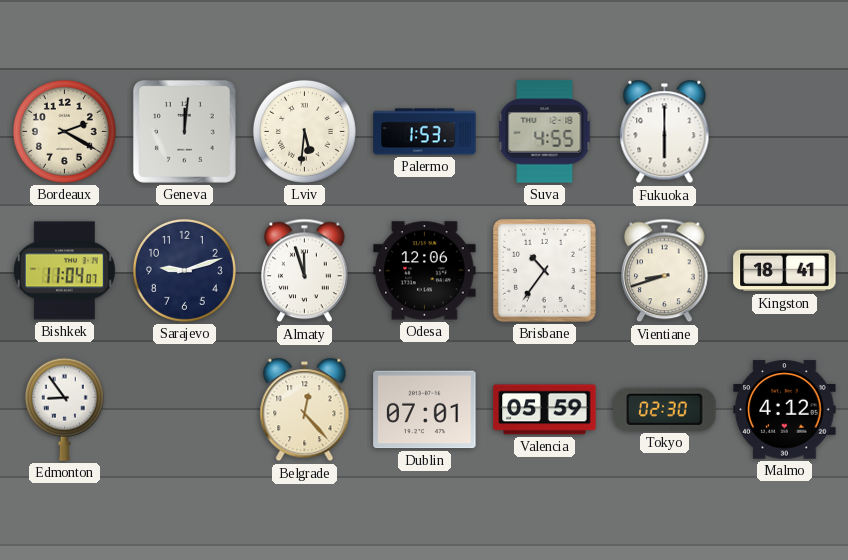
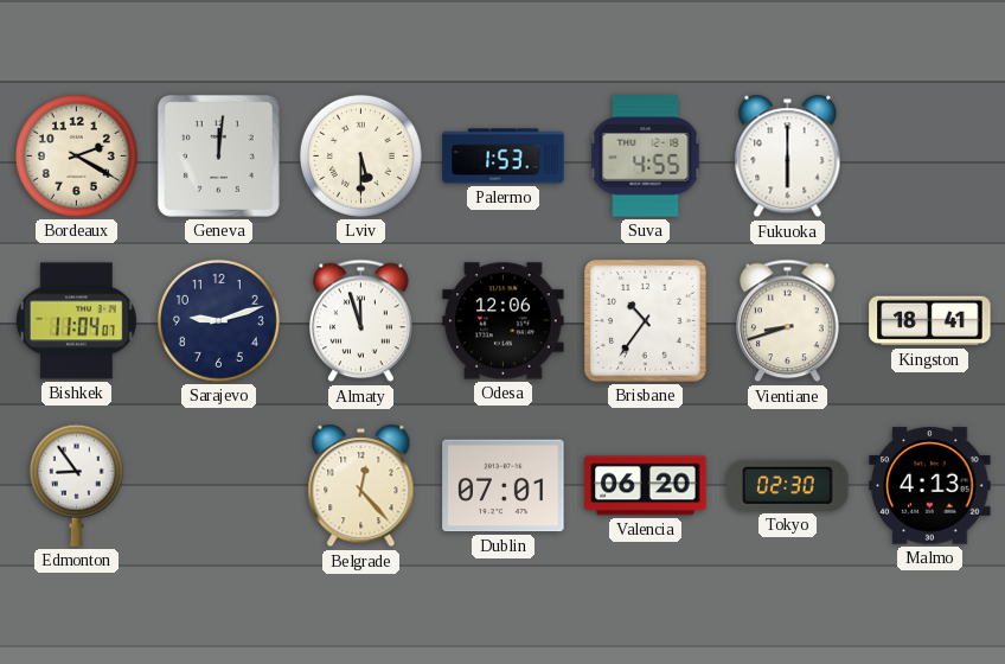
Lviv: 5:31 -> 5:30 (360, 155)
Valencia: 05:59 -> 06:20 (646, 486)
Malmo: 4:12 -> 4:13 (930, 486)
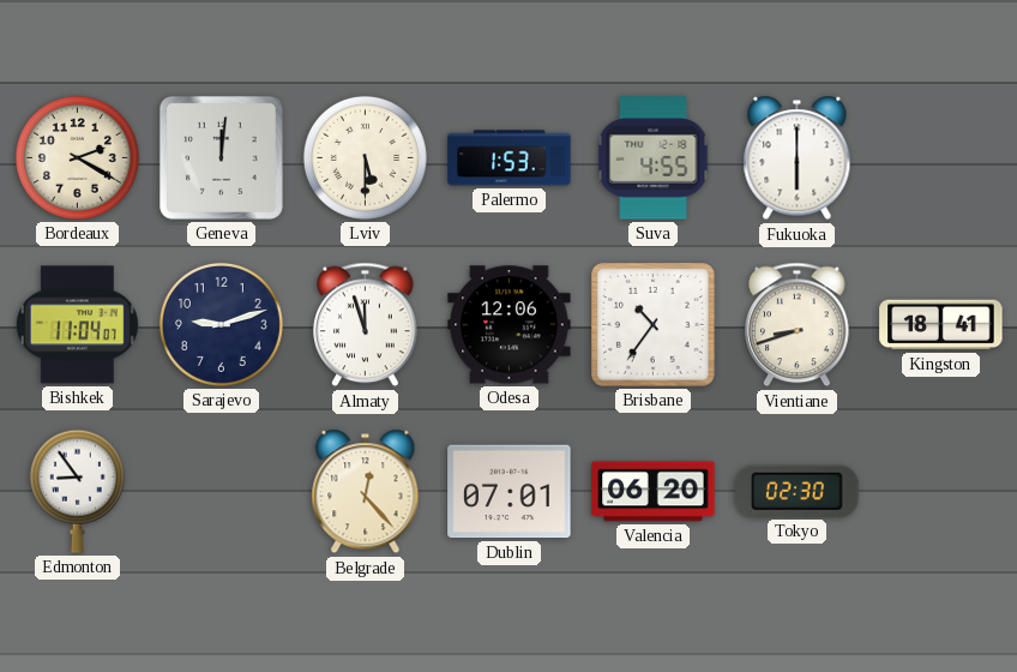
Malmo: 4:13 -> none (930, 486)
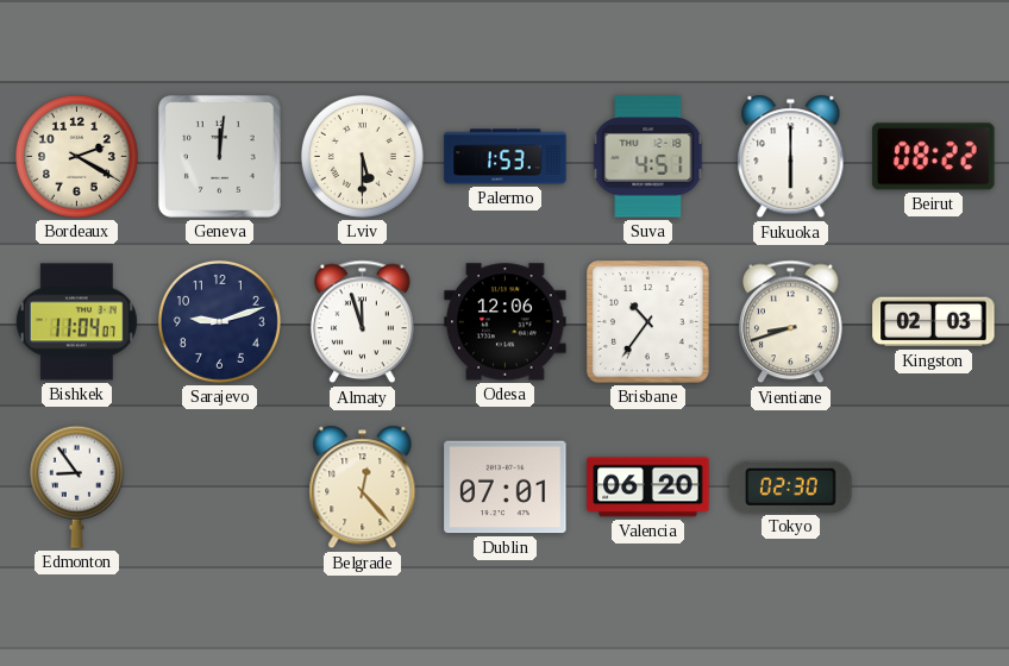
Suva: 4:55 -> 4:51 (648, 157)
Beirut: none -> 08:22 (934, 157)
Kingston: 18:41 -> 02:03 (934, 322)
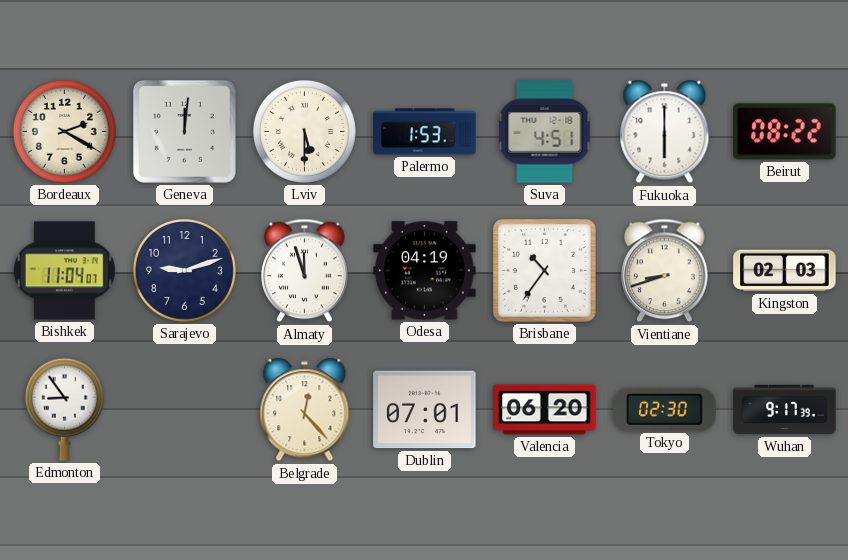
Odesa: 12:06 -> 04:19 (425, 271)
Wuhan: none -> 9:17 (785, 410)
